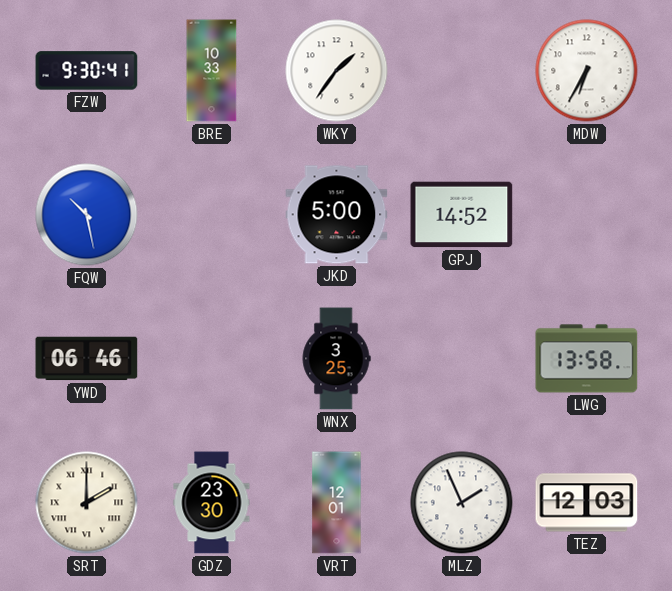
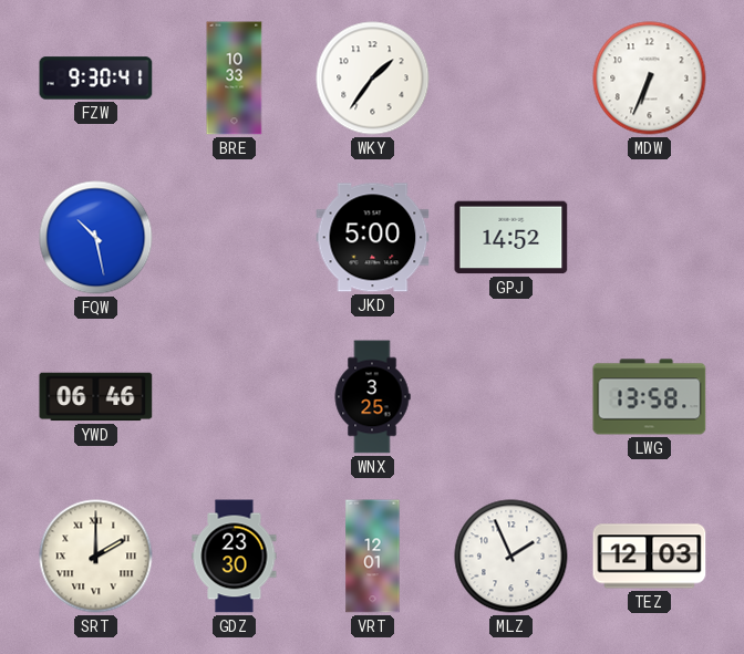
MDW: 6:35 -> 6:34 (650, 79)
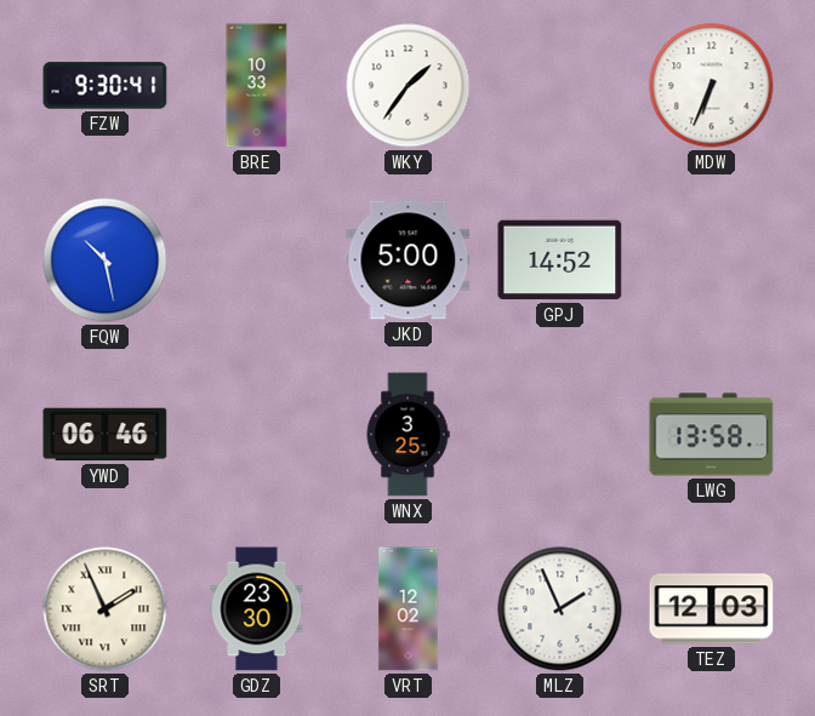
SRT: 2:00 -> 1:56 (106, 609)
VRT: 12:01 -> 12:02 (409, 609)
